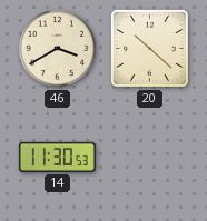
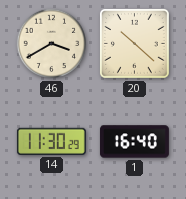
14: 11:30:53 -> 11:30:29 (51, 141)
1: none -> 16:40 (134, 142)
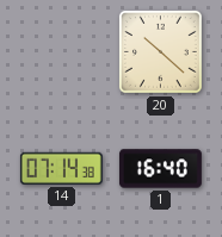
46: 3:40 -> none (52, 44)
14: 11:30 -> 07:14 (61, 168)
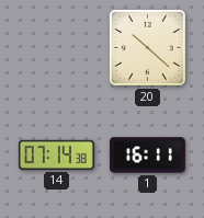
1: 16:40 -> 16:11 (147, 156)
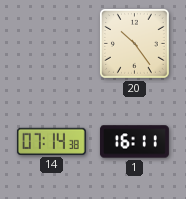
20: 10:22 -> 10:24 (134, 43)
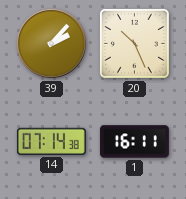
39: none -> 2:07 (52, 44)
20: 10:24 -> 10:26 (134, 43)
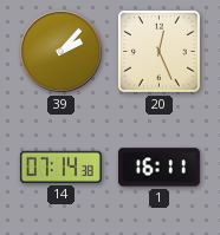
20: 10:26 -> 12:26 (158, 51)
